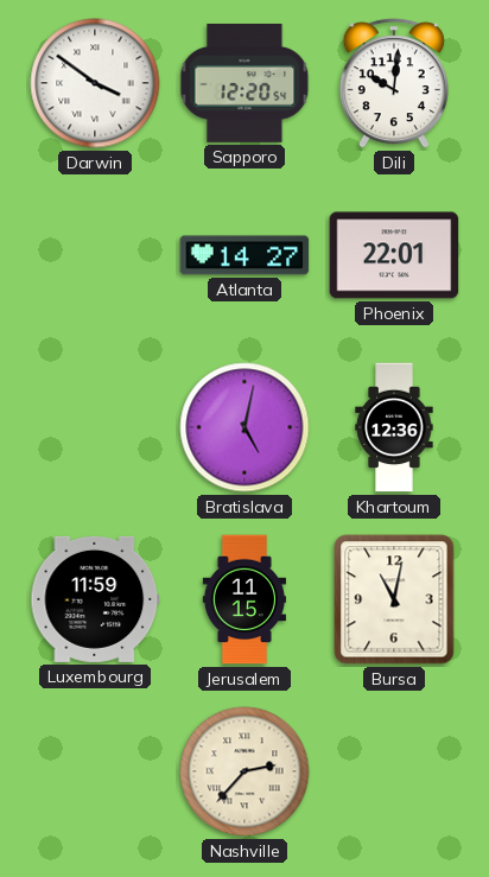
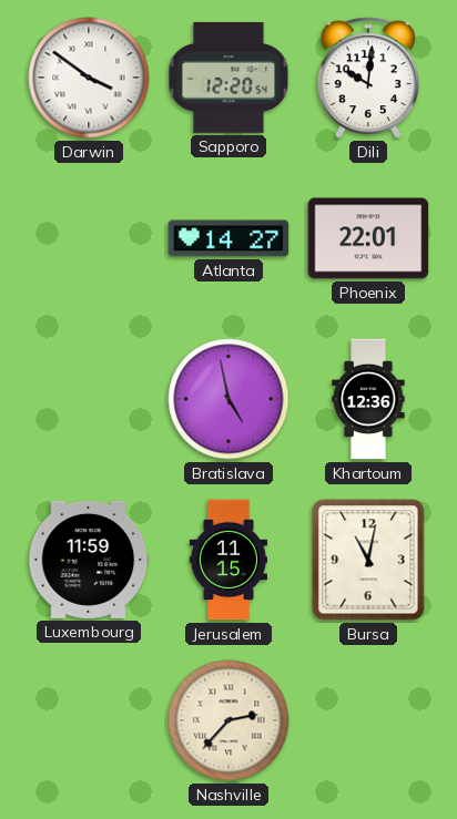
Bratislava: 5:02 -> 4:58 (228, 399)
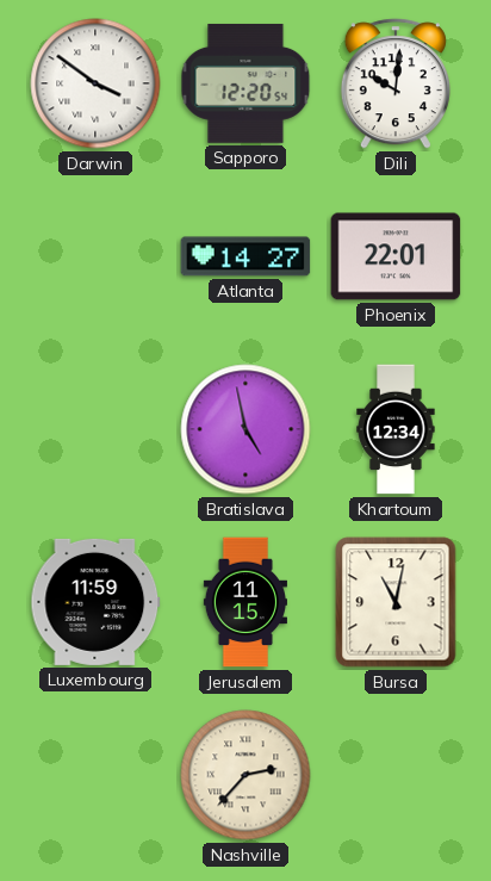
Khartoum: 12:36 -> 12:34 (396, 429)
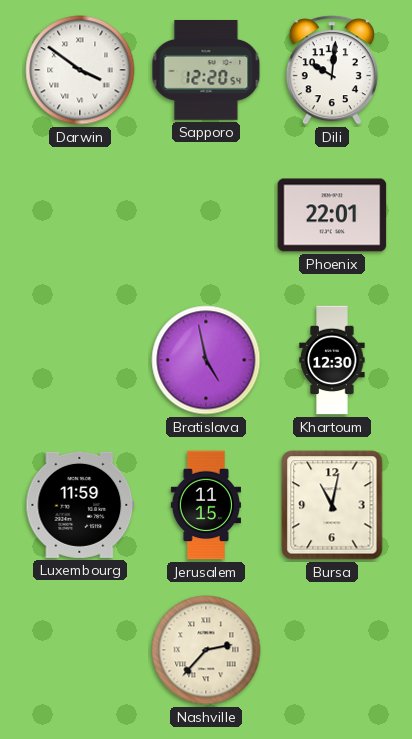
Atlanta: 14:27 -> none (245, 256)
Khartoum: 12:34 -> 12:30 (332, 360)
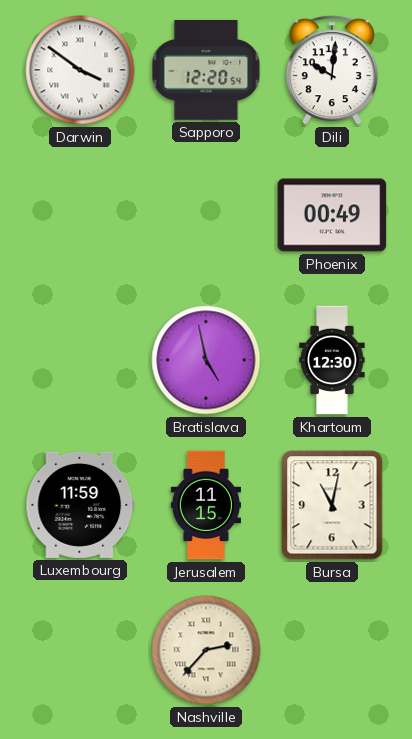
Phoenix: 22:01 -> 00:49 (332, 215)
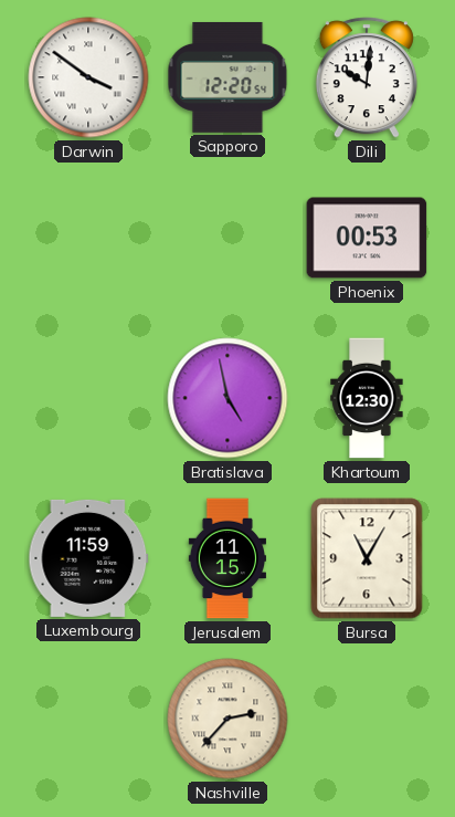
Phoenix: 00:49 -> 00:53 (367, 238)
Bursa: 11:02 -> 11:05 (367, 558)
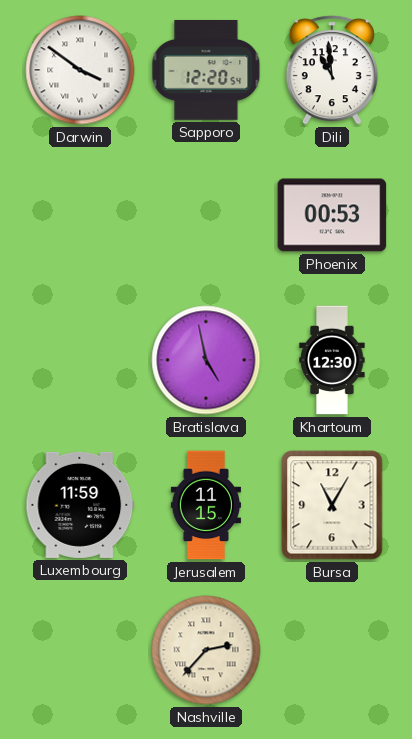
Dili: 10:01 -> 10:59 (332, 70)
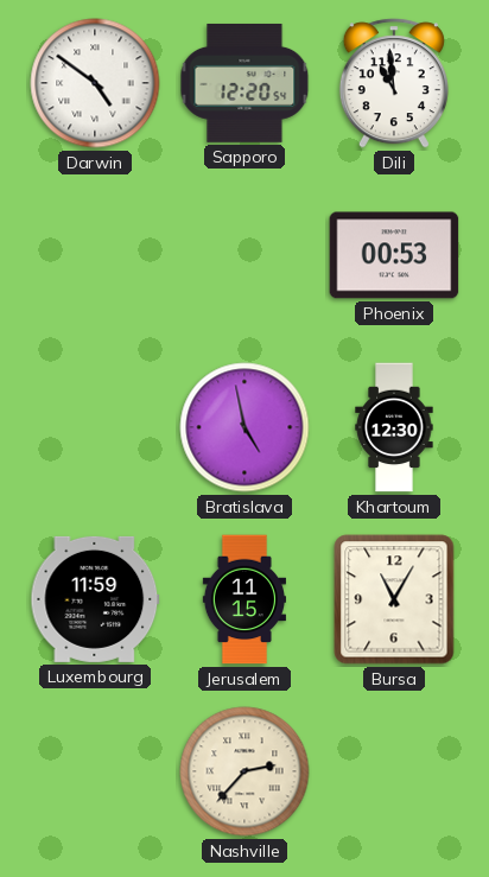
Darwin: 3:51 -> 4:51 (95, 83)
